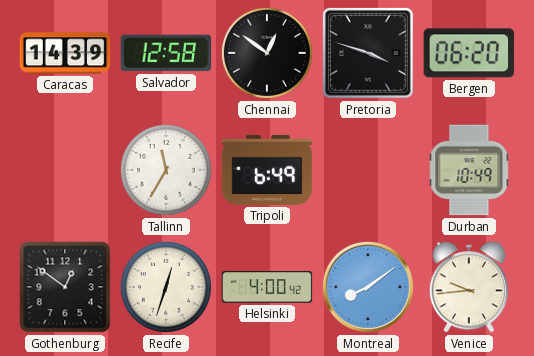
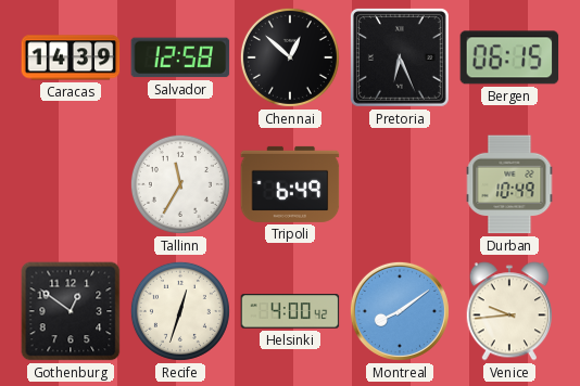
Chennai: 12:51 -> 12:52 (290, 57)
Pretoria: 3:48 -> 6:26 (400, 57)
Bergen: 06:20 -> 06:15 (509, 57)
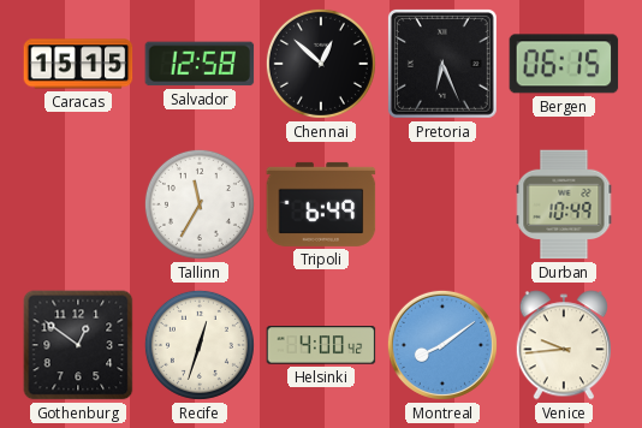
Caracas: 14:39 -> 15:15 (78, 64)
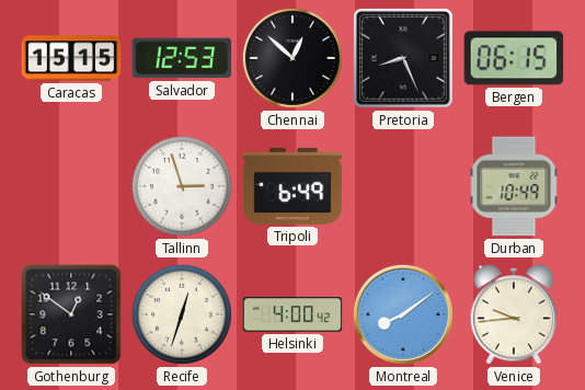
Salvador: 12:58 -> 12:53 (182, 58)
Pretoria: 6:26 -> 8:26 (403, 58)
Tallinn: 11:35 -> 2:57 (182, 186)
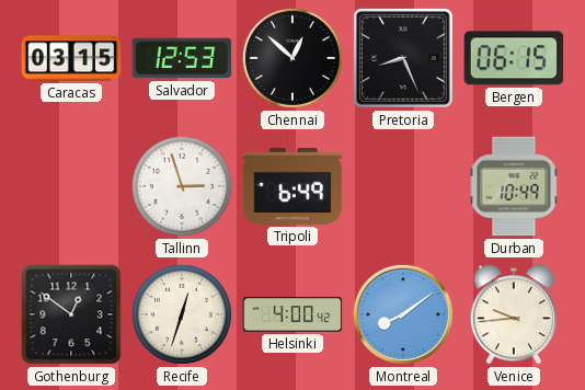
Caracas: 15:15 -> 03:15 (71, 58)
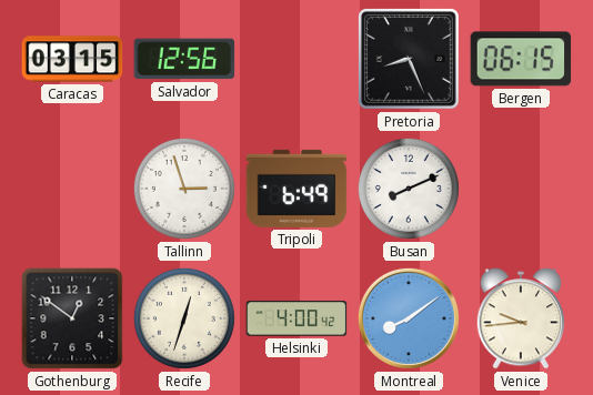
Salvador: 12:53 -> 12:56 (184, 59)
Chennai: 12:52 -> none (292, 58)
Busan: none -> 8:11 (409, 189)
Durban: 10:49 -> none (514, 186)
